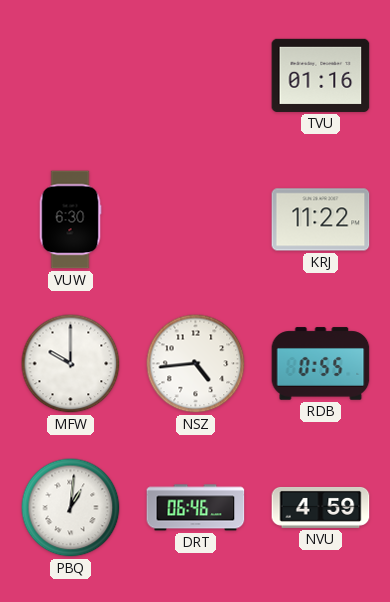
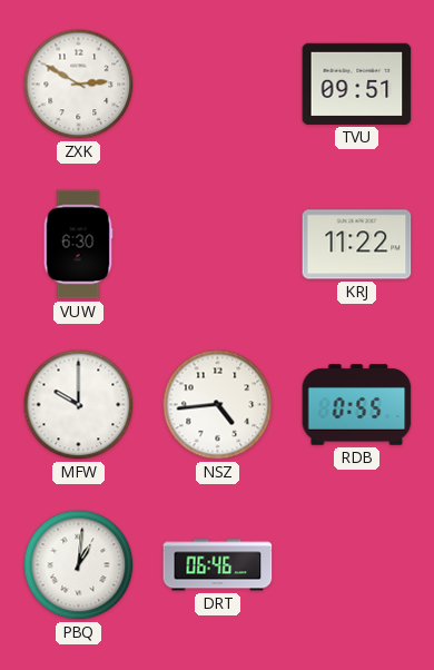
ZXK: none -> 2:50 (79, 85)
TVU: 01:16 -> 09:51 (357, 83)
NVU: 4:59 -> none (321, 507)
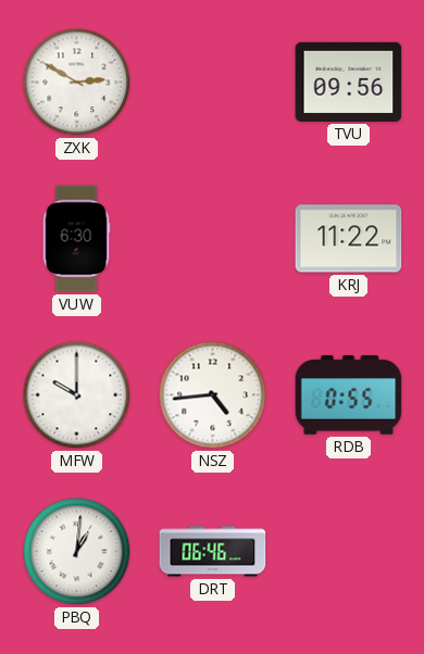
TVU: 09:51 -> 09:56 (349, 81)
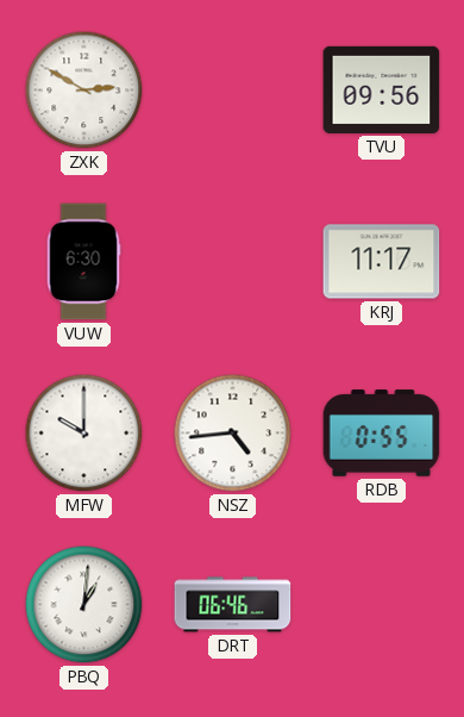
KRJ: 11:22 -> 11:17 (382, 262)
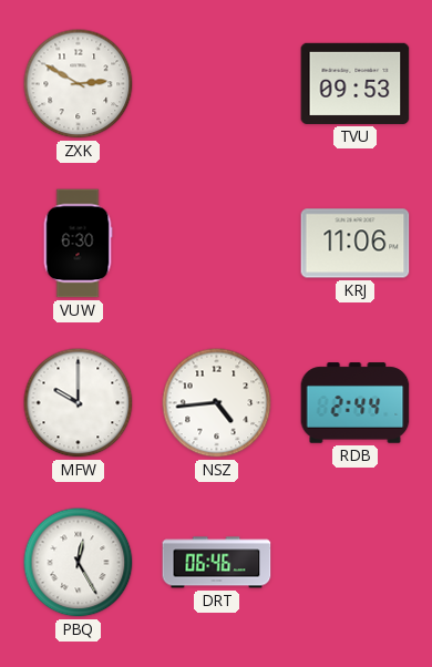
TVU: 09:56 -> 09:53 (356, 83)
KRJ: 11:17 -> 11:06 (356, 244)
RDB: 0:55 -> 2:44 (356, 403)
PBQ: 1:01 -> 12:25 (79, 563)
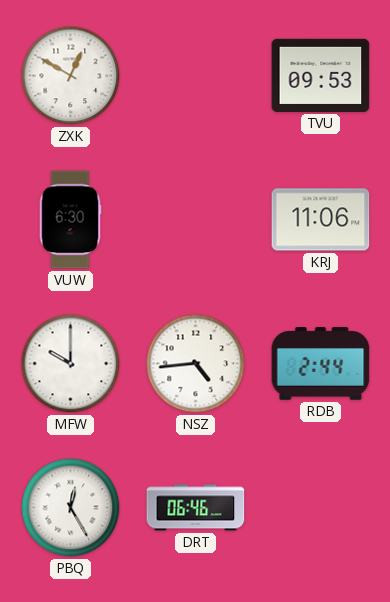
ZXK: 2:50 -> 12:50 (71, 76)
